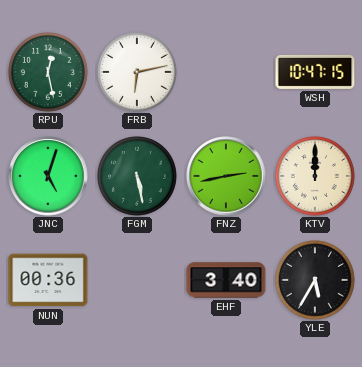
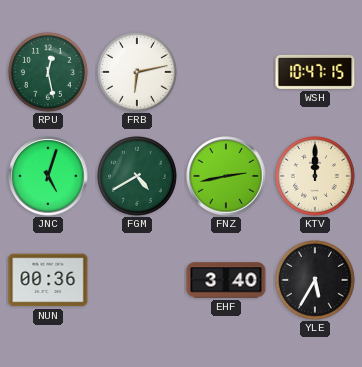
FGM: 5:28 -> 4:40 (138, 177)
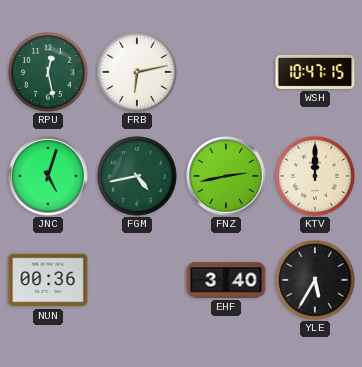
FGM: 4:40 -> 4:43 (138, 177)
